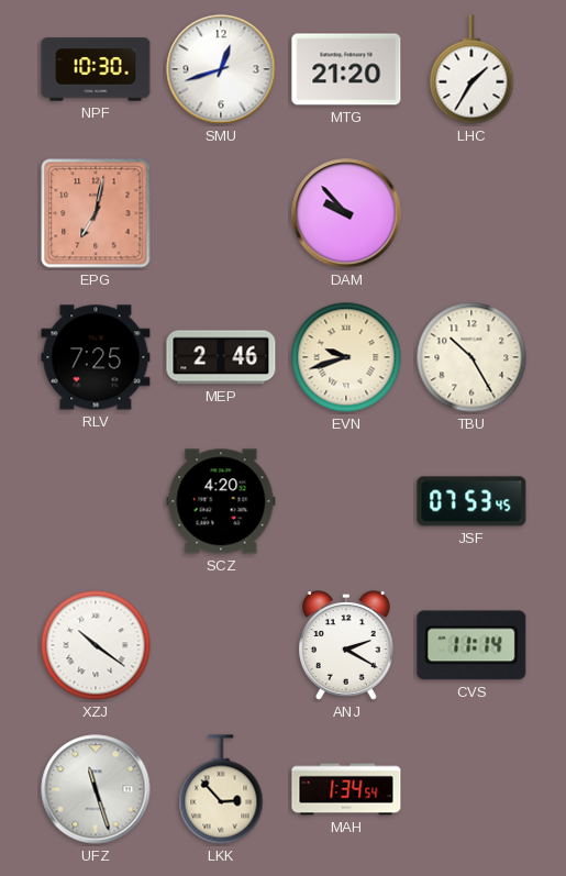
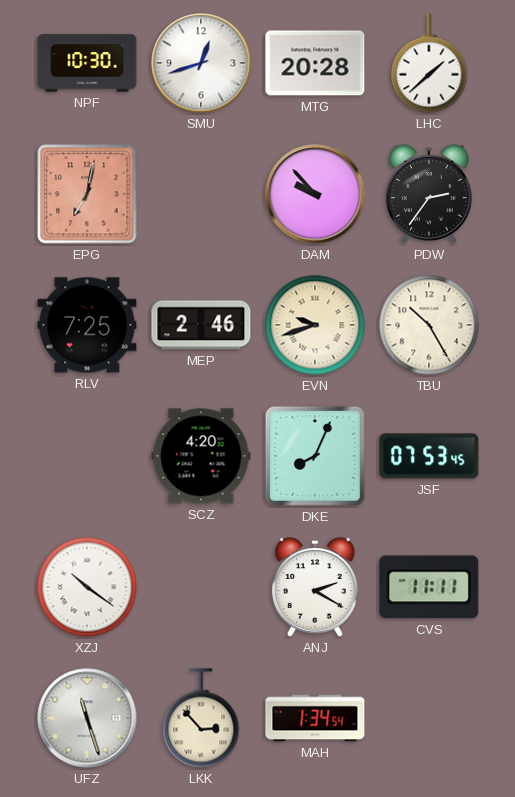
MTG: 21:20 -> 20:28 (315, 63)
LHC: 1:35 -> 1:38 (429, 63)
PDW: none -> 2:36 (430, 194)
DKE: none -> 8:04 (315, 456)
CVS: 11:14 -> 11:11 (429, 587)
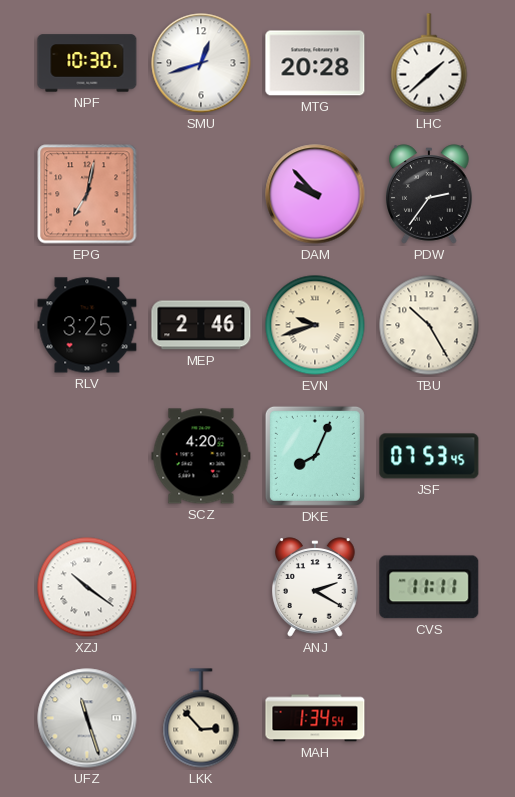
RLV: 7:25 -> 3:25 (87, 325)
